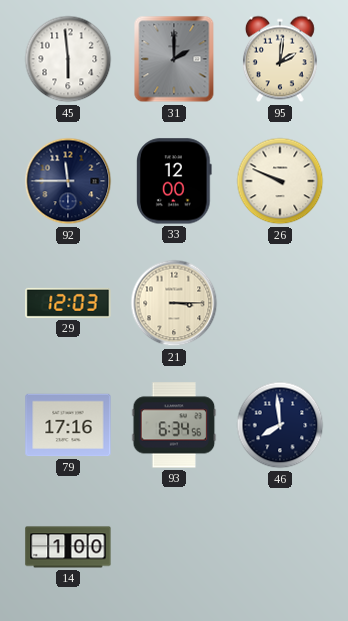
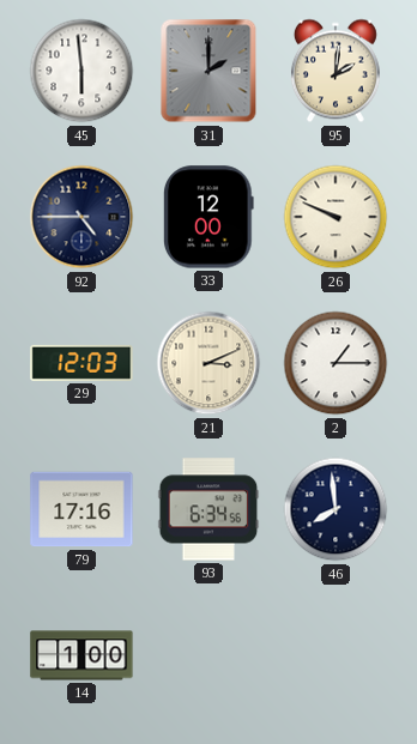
92: 11:45 -> 4:45 (81, 217)
21: 3:15 -> 3:11 (208, 363)
2: none -> 1:15 (336, 363)
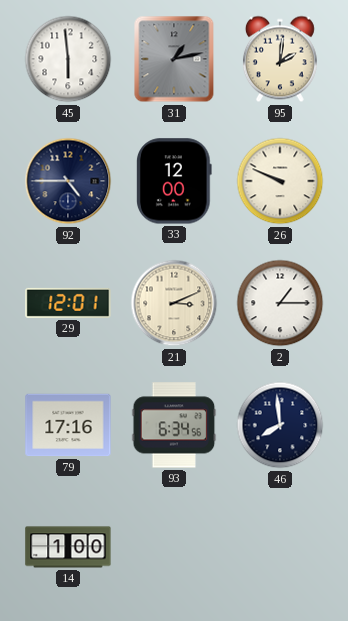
31: 2:00 -> 1:13 (174, 59)
29: 12:03 -> 12:01 (68, 303)
